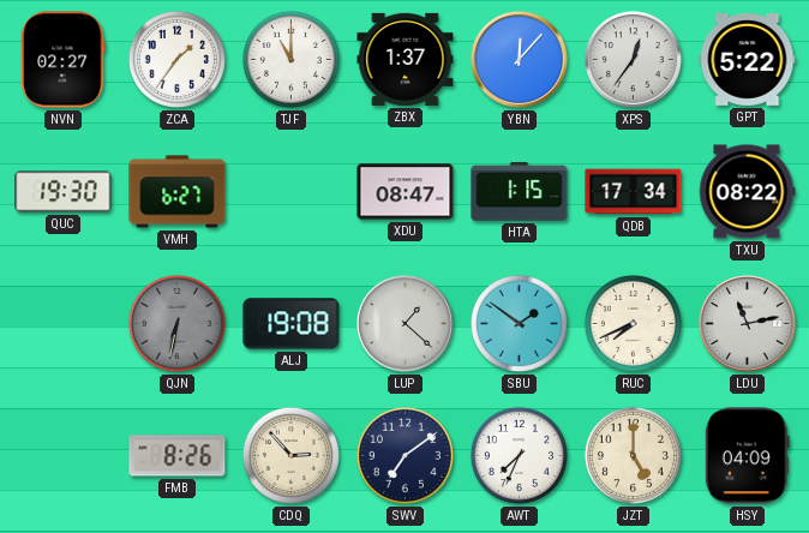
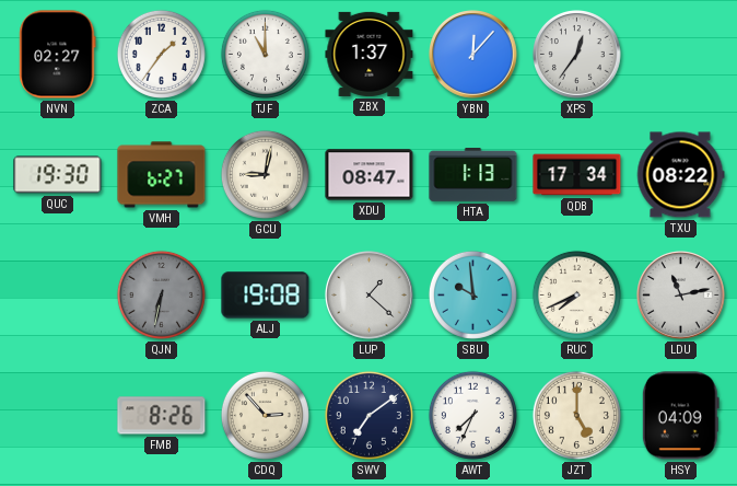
GPT: 5:22 -> none (748, 60)
GCU: none -> 9:02 (265, 174)
HTA: 1:15 -> 1:13 (473, 175)
SBU: 1:51 -> 9:59 (472, 294)
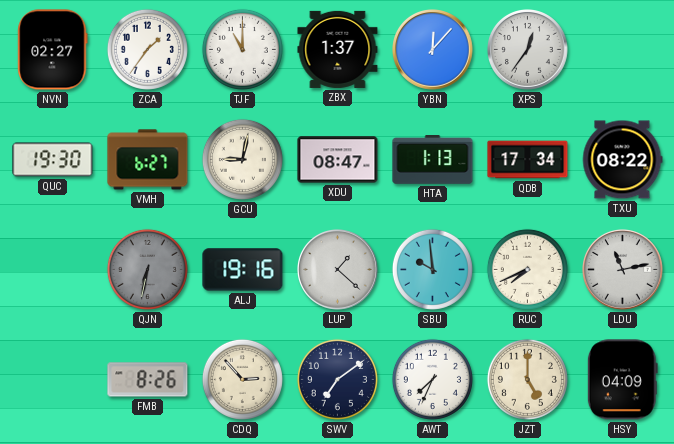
ALJ: 19:08 -> 19:16 (243, 270)
